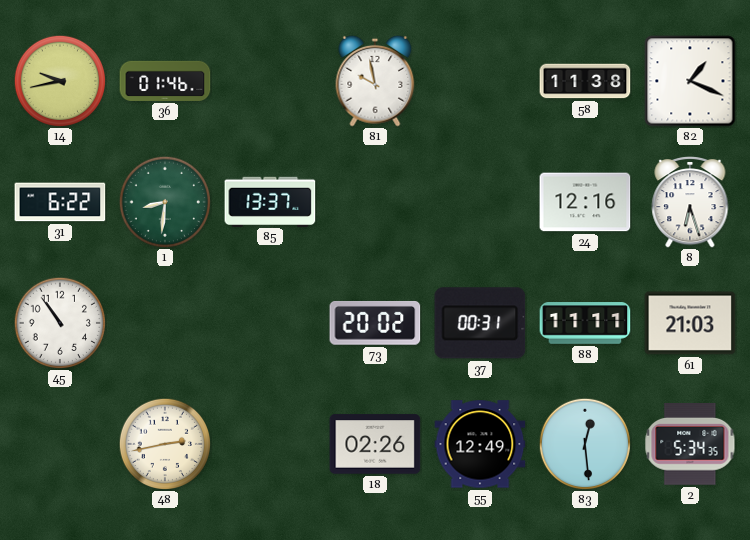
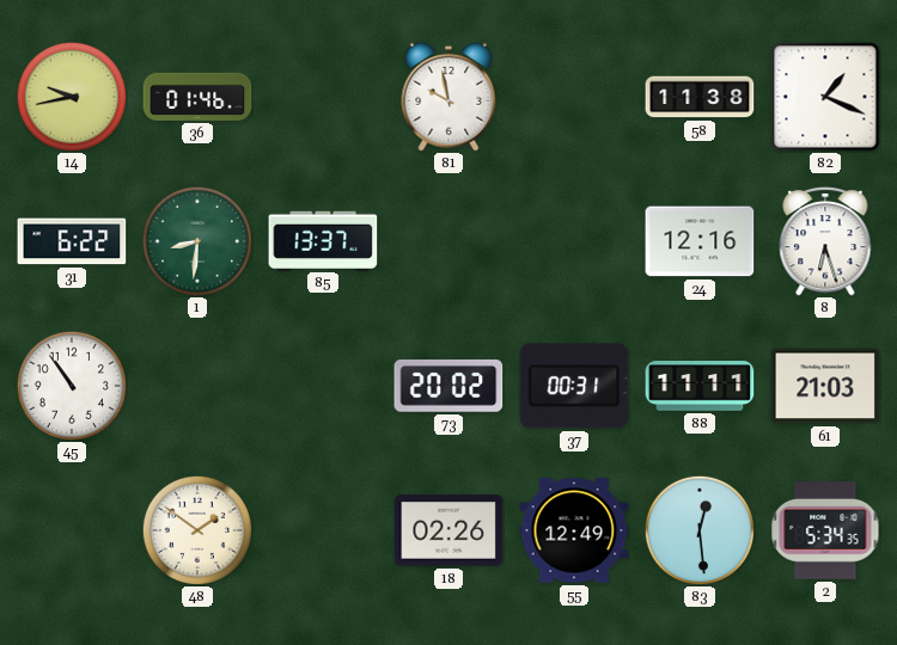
48: 2:43 -> 1:51 (197, 530)
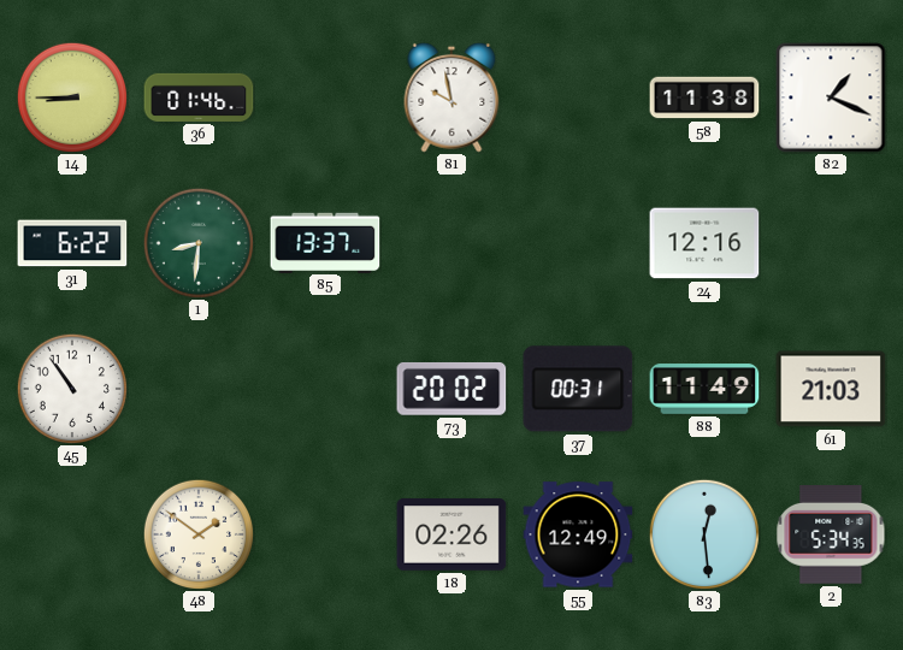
14: 9:43 -> 8:45 (72, 97)
8: 6:27 -> none (825, 242)
88: 11:11 -> 11:49 (704, 389)
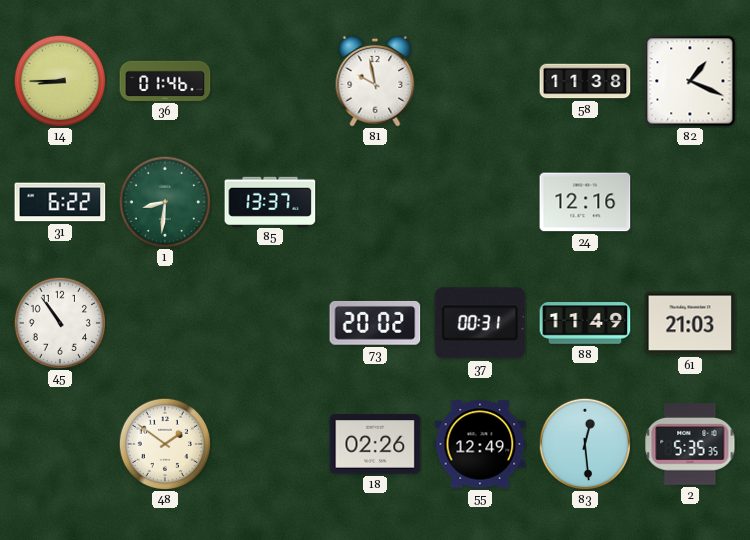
2: 5:34 -> 5:35 (690, 445)
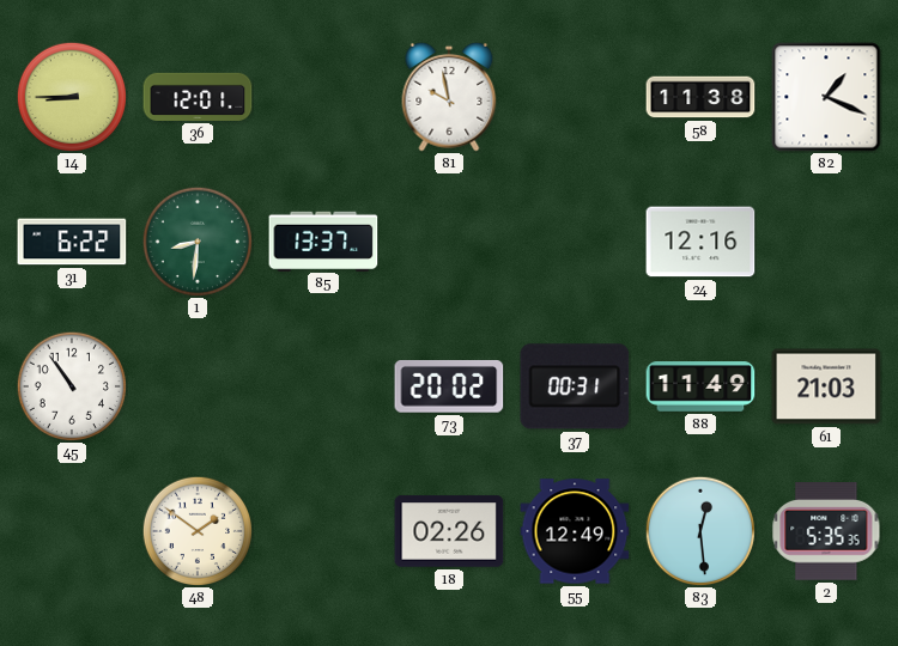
36: 01:46 -> 12:01 (198, 97)
